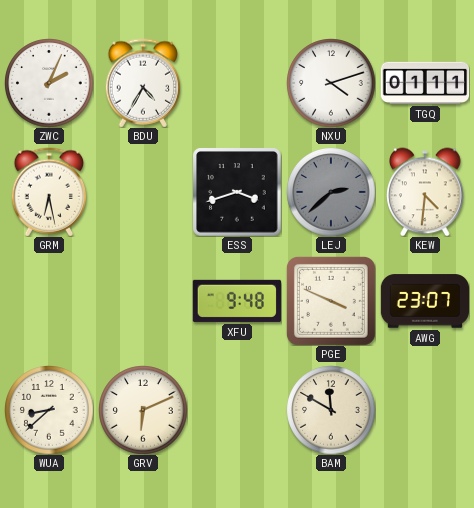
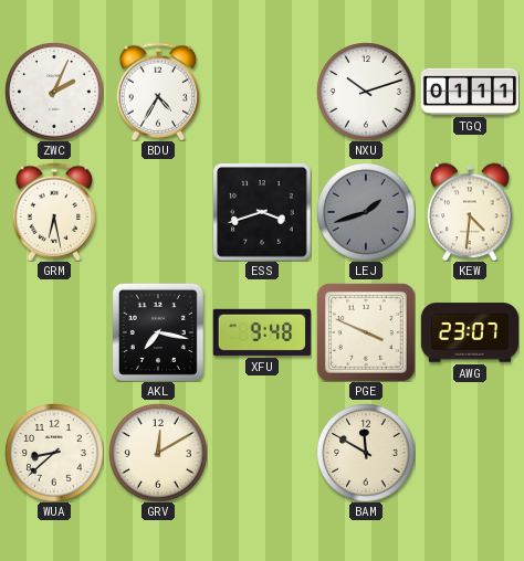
NXU: 4:12 -> 10:12 (366, 92)
LEJ: 2:38 -> 1:42 (366, 212)
AKL: none -> 7:17 (158, 332)
GRV: 6:11 -> 12:10 (158, 453)
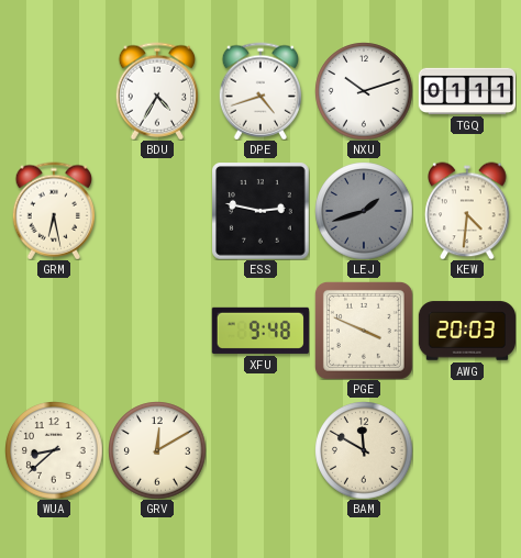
ZWC: 2:04 -> none (54, 92)
DPE: none -> 4:42 (259, 91)
ESS: 3:42 -> 2:47 (260, 211)
AKL: 7:17 -> none (158, 332)
AWG: 23:07 -> 20:03 (467, 331)
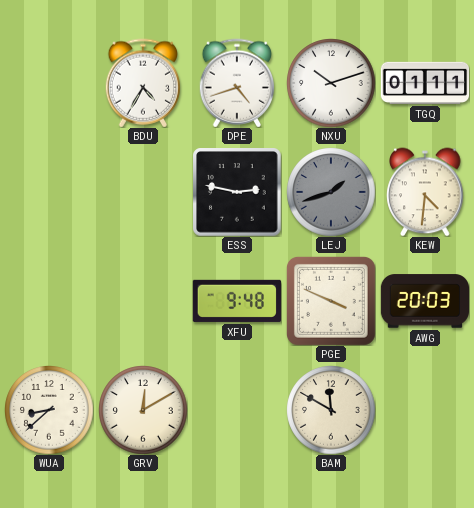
GRM: 6:28 -> none (53, 211)
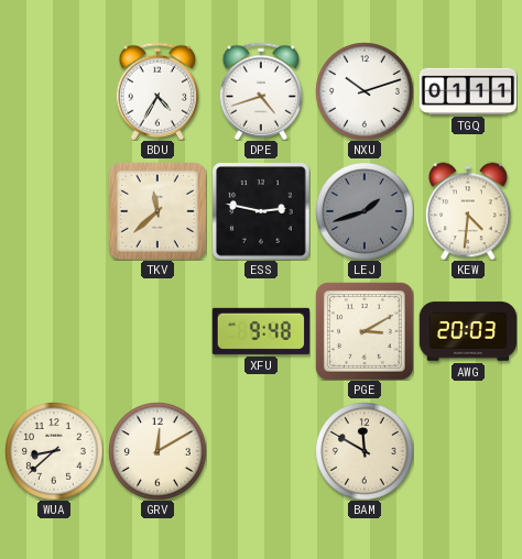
TKV: none -> 11:38 (157, 211)
PGE: 3:49 -> 3:10 (365, 331)
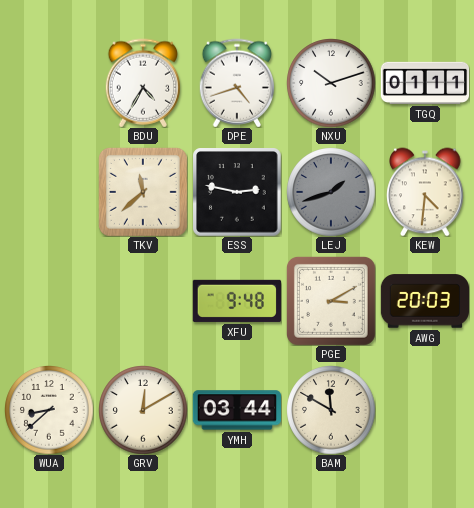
YMH: none -> 03:44 (236, 410)
